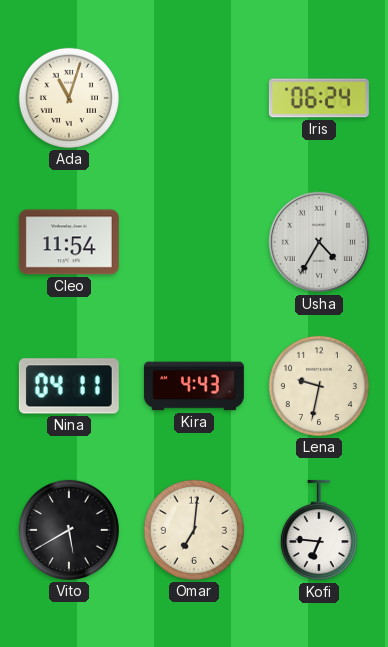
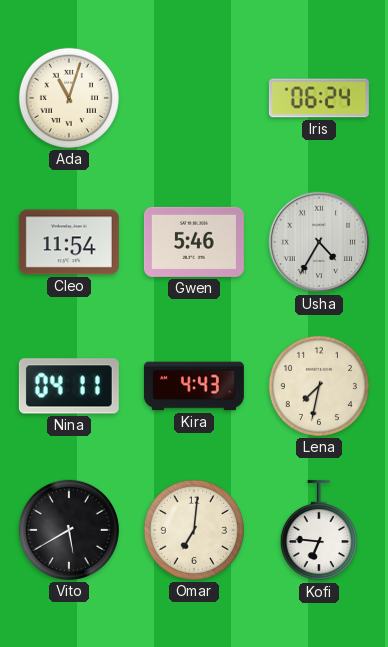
Gwen: none -> 5:46 (194, 242)
Lena: 9:32 -> 7:32 (319, 386)
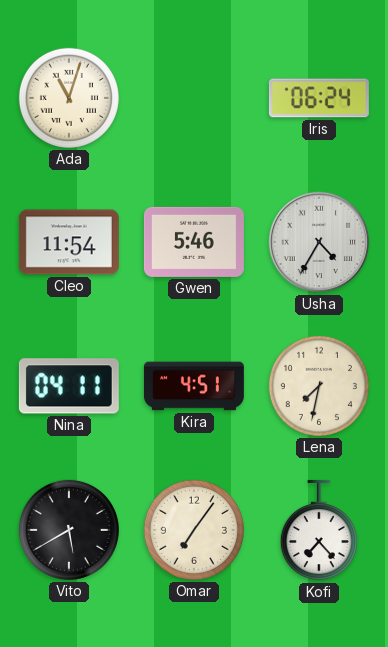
Kira: 4:43 -> 4:51 (194, 386)
Omar: 7:01 -> 7:06 (194, 530)
Kofi: 6:46 -> 7:23 (319, 530)
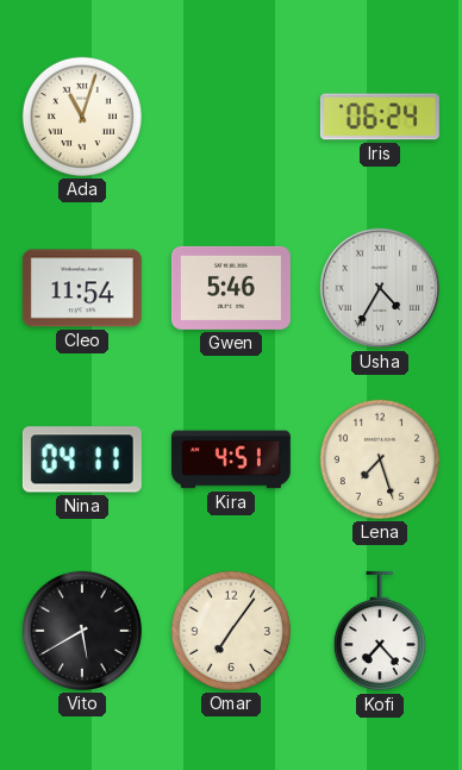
Lena: 7:32 -> 7:27 (380, 459)
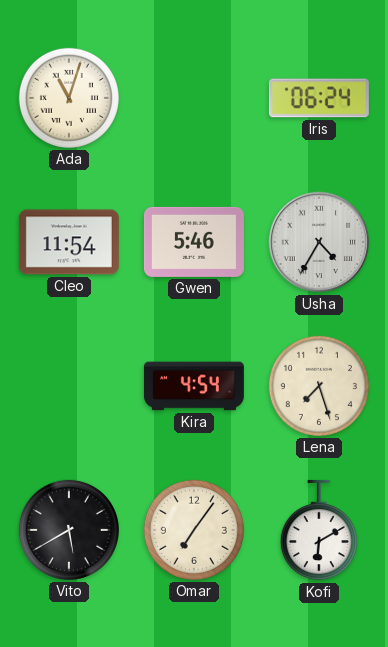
Nina: 04:11 -> none (82, 459)
Kira: 4:51 -> 4:54 (194, 386)
Kofi: 7:23 -> 6:10 (319, 530)
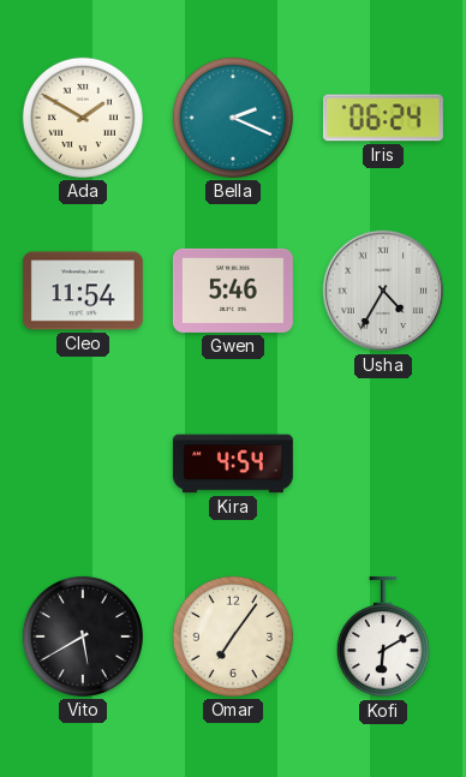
Ada: 11:03 -> 1:50 (83, 118)
Bella: none -> 2:19 (233, 118)
Lena: 7:27 -> none (319, 386)
